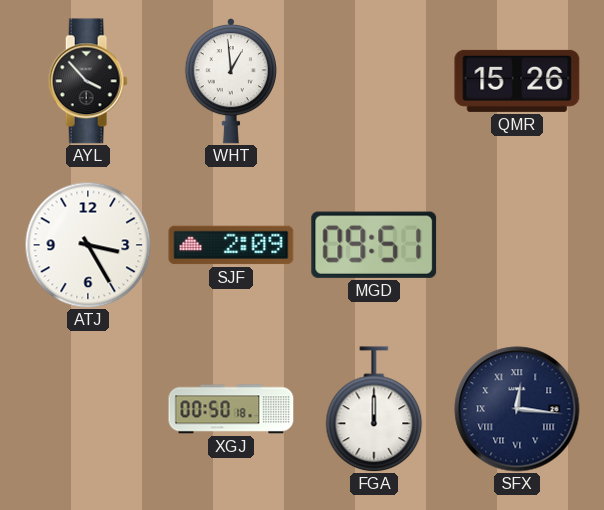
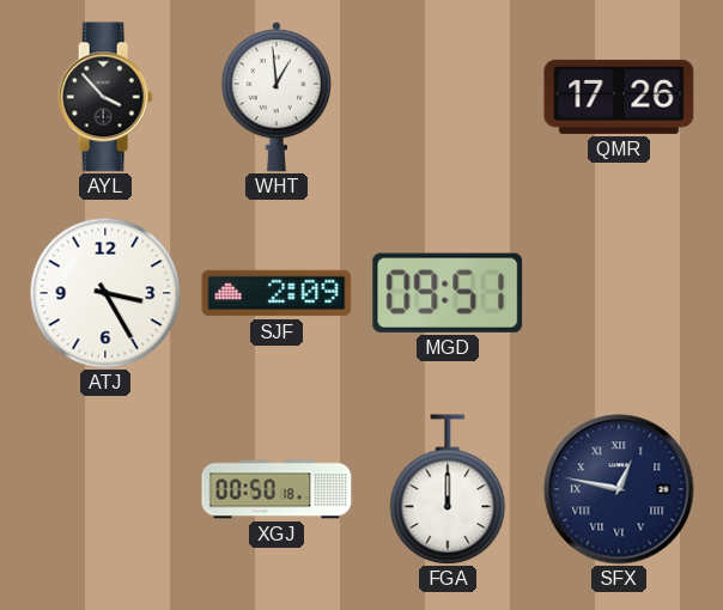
QMR: 15:26 -> 17:26 (619, 97)
SFX: 12:16 -> 12:47 (619, 489)
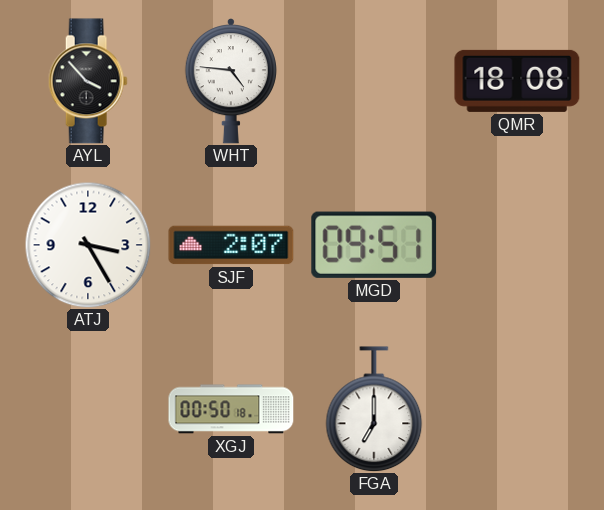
WHT: 12:59 -> 4:46 (231, 82)
QMR: 17:26 -> 18:08 (517, 81)
SJF: 2:09 -> 2:07 (231, 245)
FGA: 12:00 -> 7:00 (374, 409)
SFX: 12:47 -> none (619, 489)
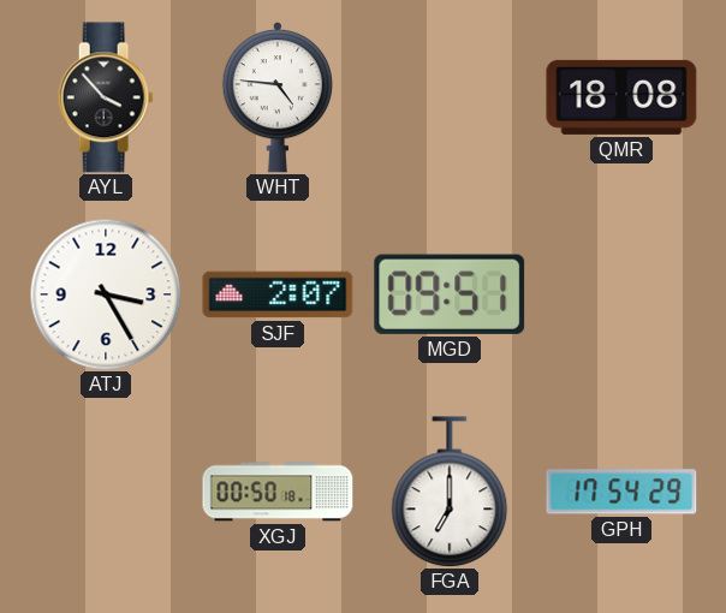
GPH: none -> 17:54 (621, 492)
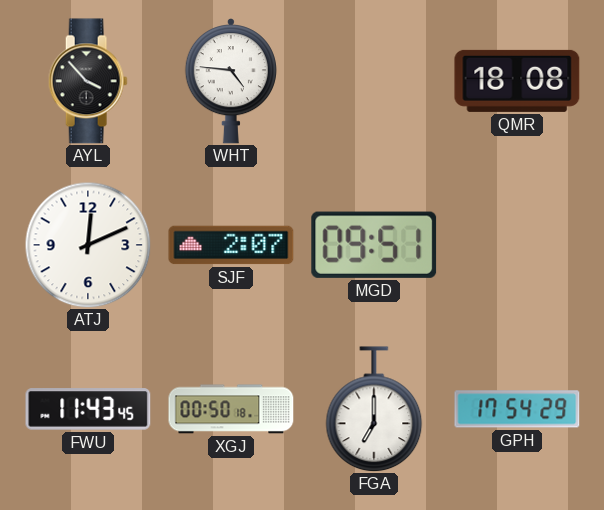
ATJ: 3:25 -> 12:11 (88, 245)
FWU: none -> 11:43 (88, 409)
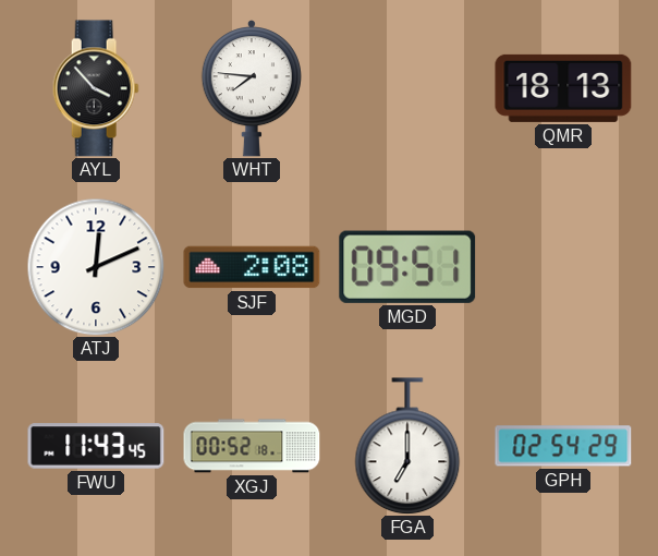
WHT: 4:46 -> 7:46 (252, 89)
QMR: 18:08 -> 18:13 (563, 88)
SJF: 2:07 -> 2:08 (252, 267)
XGJ: 00:50 -> 00:52 (252, 446)
GPH: 17:54 -> 02:54 (563, 446)
